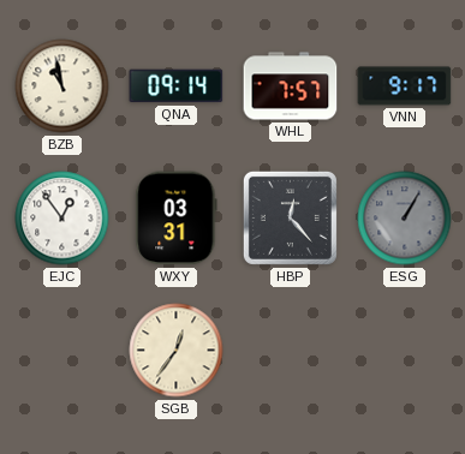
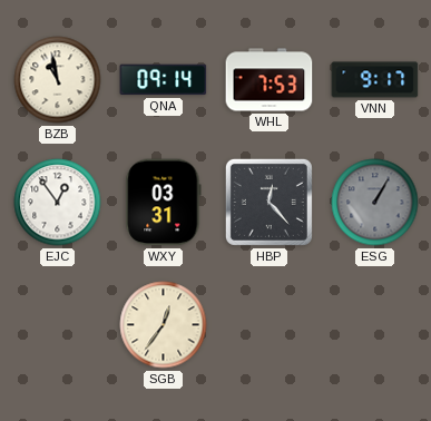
WHL: 7:57 -> 7:53 (270, 80)
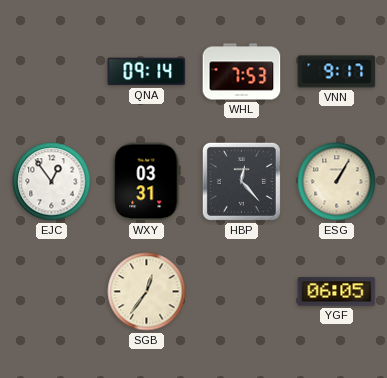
BZB: 10:58 -> none (58, 80)
ESG dial: grey -> cream (337, 182)
YGF: none -> 06:05 (337, 292)
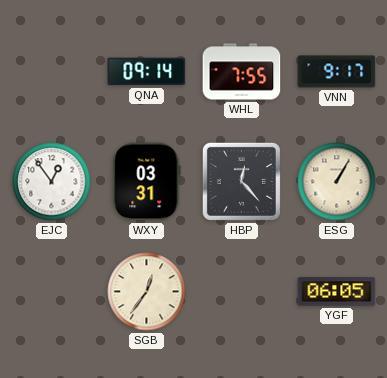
WHL: 7:53 -> 7:55 (242, 72)
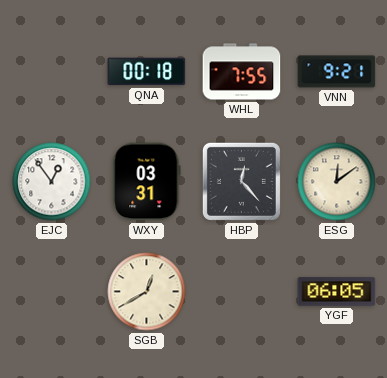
QNA: 09:14 -> 00:18 (147, 72)
VNN: 9:17 -> 9:21 (337, 72)
ESG: 1:05 -> 12:09 (337, 182)
SGB: 12:36 -> 12:40 (147, 292)
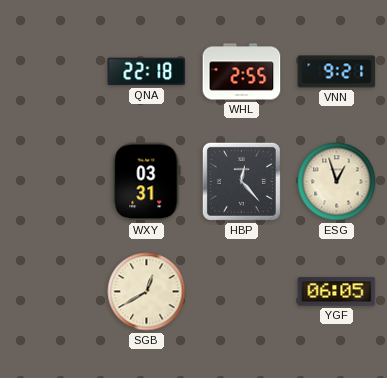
QNA: 00:18 -> 22:18 (147, 72)
WHL: 7:55 -> 2:55 (242, 72)
EJC: 12:54 -> none (52, 182)
ESG: 12:09 -> 12:57 (337, 182)
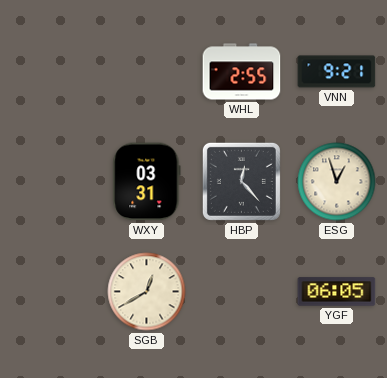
QNA: 22:18 -> none (147, 72)
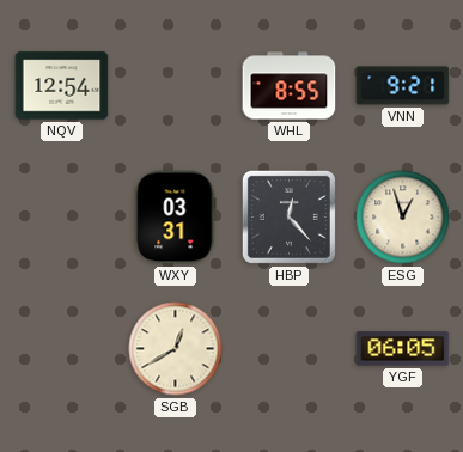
NQV: none -> 12:54 (62, 86)
WHL: 2:55 -> 8:55 (290, 86)
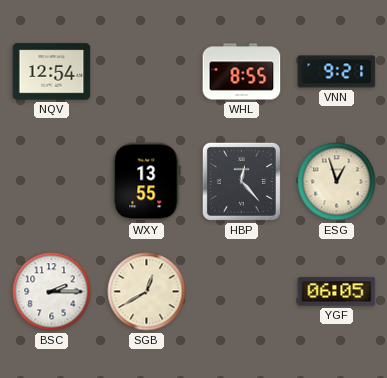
WXY: 03:31 -> 13:55 (147, 182)
BSC: none -> 2:15 (52, 292)
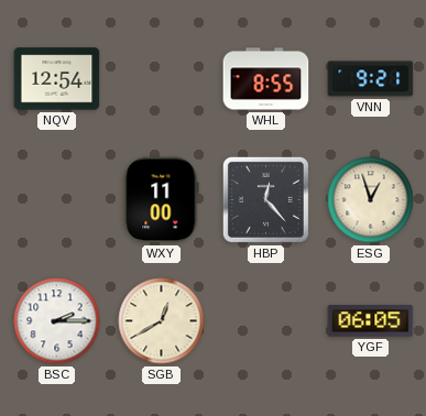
WXY: 13:55 -> 11:00 (162, 200)
